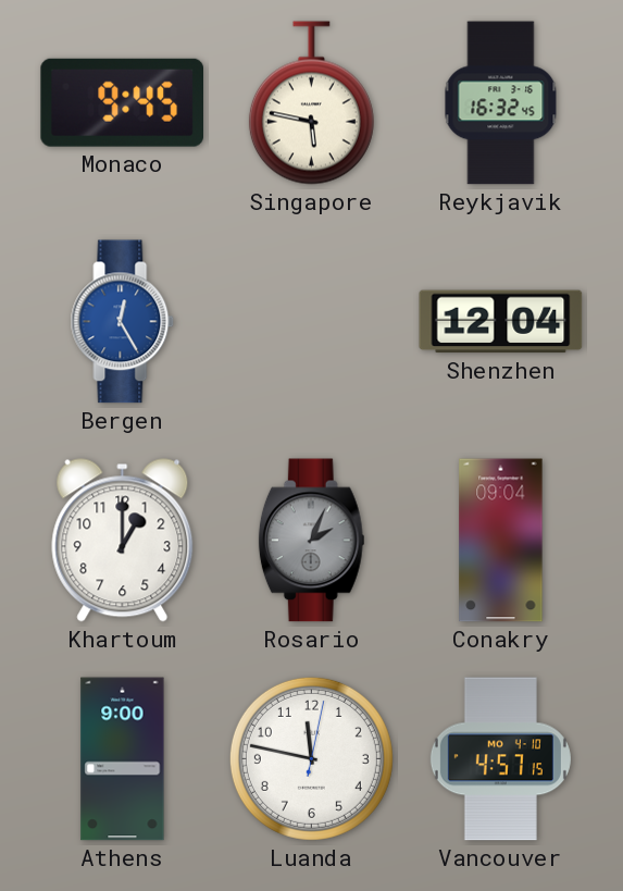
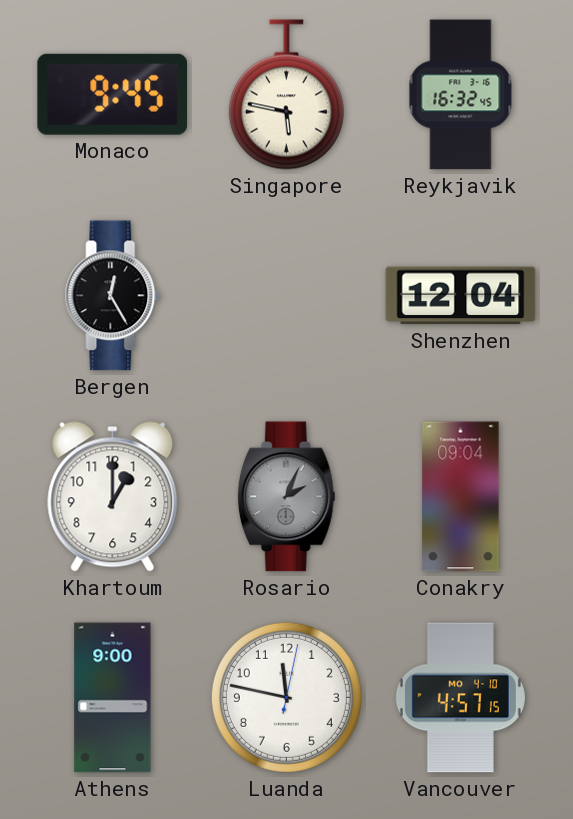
Bergen dial: blue -> black (113, 296)
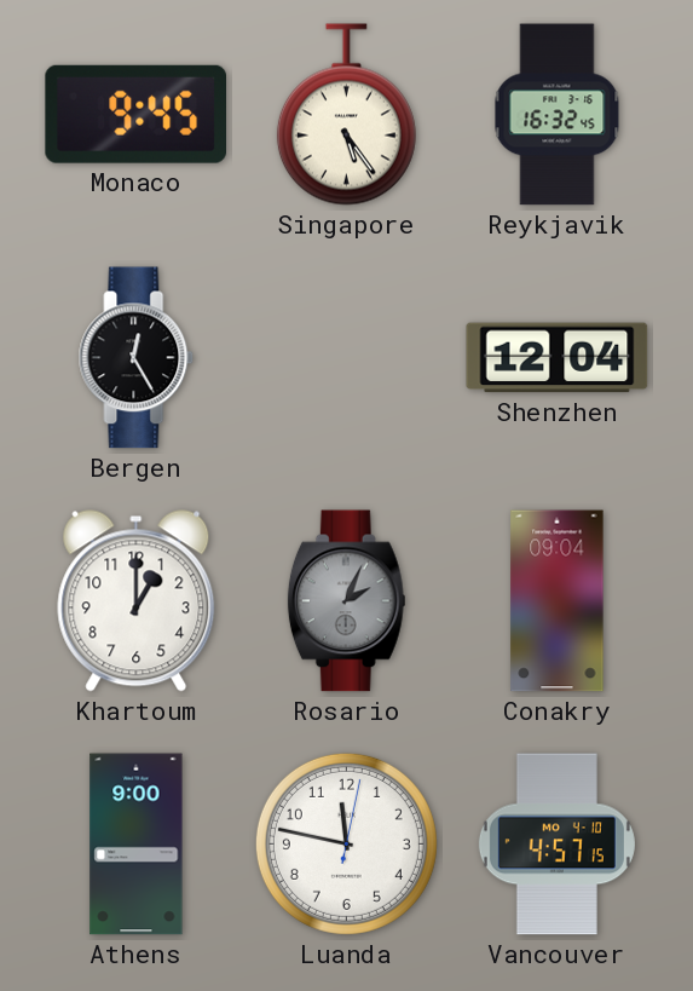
Singapore: 5:47 -> 5:24 (346, 115)
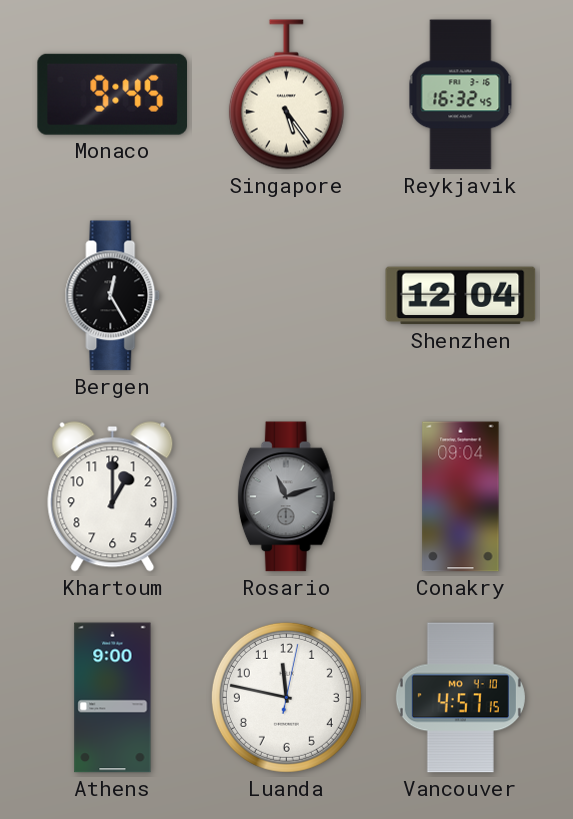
Rosario: 2:04 -> 11:12 (286, 497)
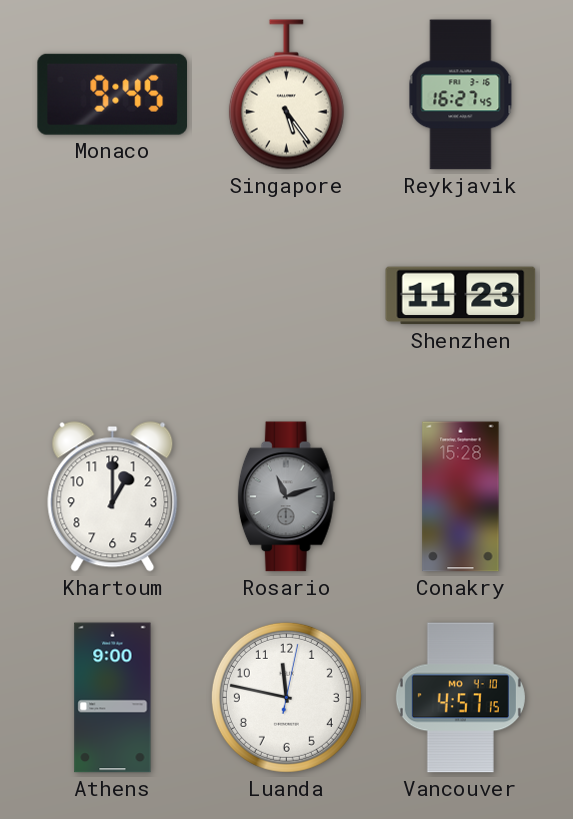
Reykjavik: 16:32 -> 16:27 (461, 95)
Bergen: 12:25 -> none (113, 296)
Shenzhen: 12:04 -> 11:23 (461, 296)
Conakry: 09:04 -> 15:28 (461, 497)
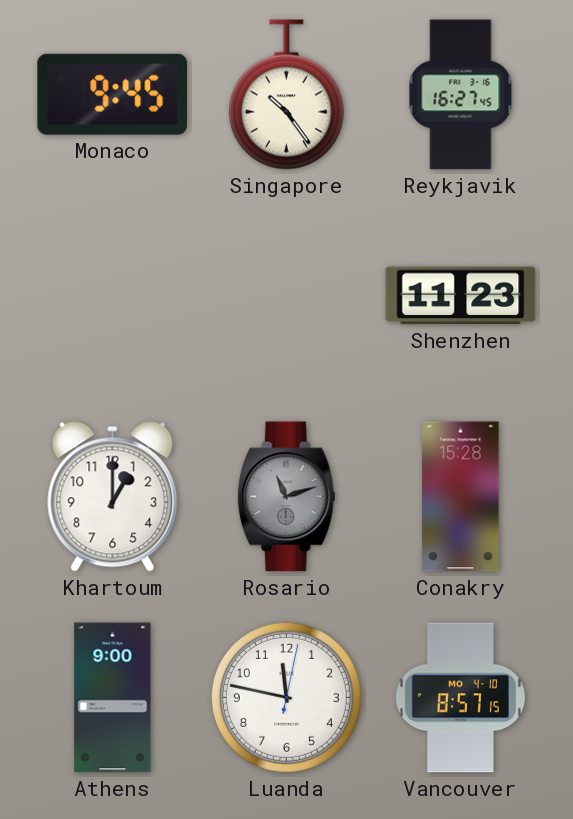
Singapore: 5:24 -> 10:24 (286, 95)
Vancouver: 4:57 -> 8:57 (460, 698)
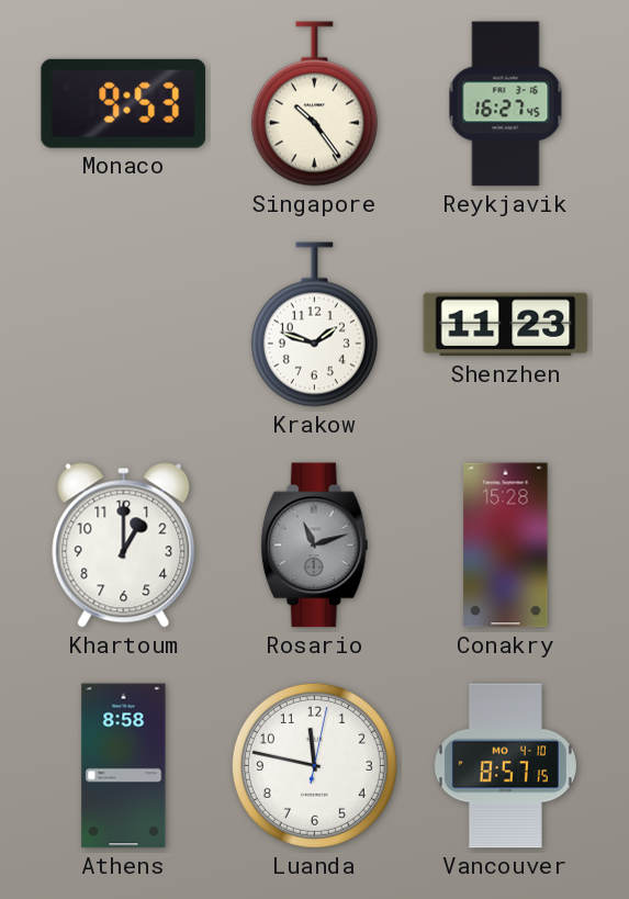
Monaco: 9:45 -> 9:53 (123, 103)
Krakow: none -> 1:48 (314, 325)
Athens: 9:00 -> 8:58 (124, 766)
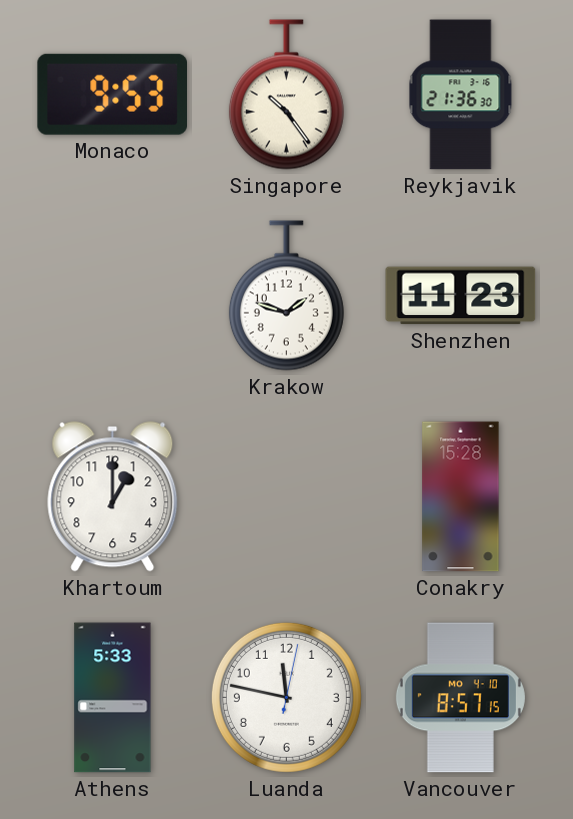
Reykjavik: 16:27 -> 21:36 (461, 95)
Rosario: 11:12 -> none (314, 546)
Athens: 8:58 -> 5:33 (113, 698)
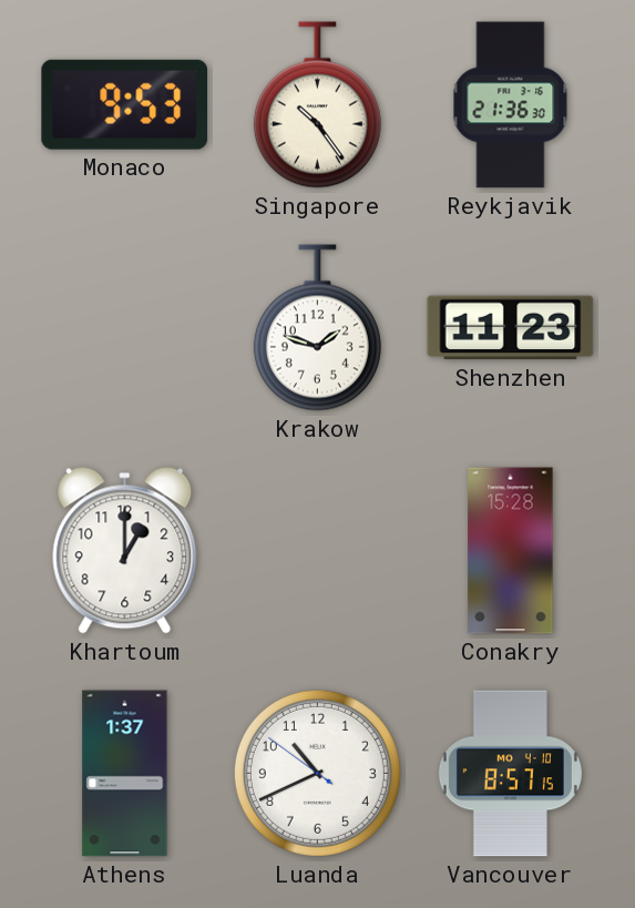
Athens: 5:33 -> 1:37 (125, 774)
Luanda: 11:47 -> 10:40 (317, 773)
